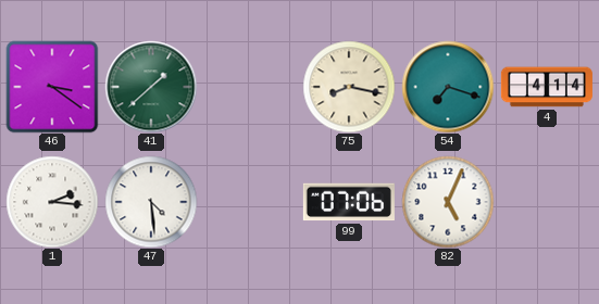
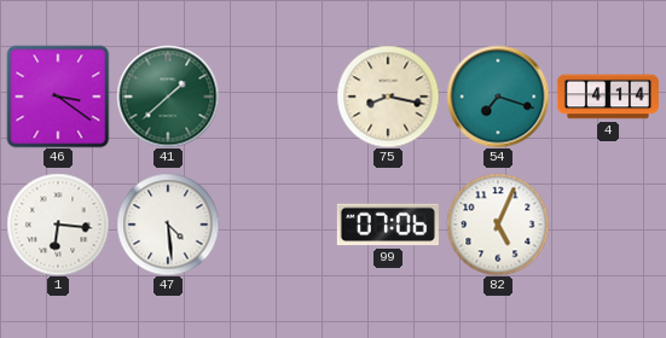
1: 2:16 -> 6:16 (58, 225)
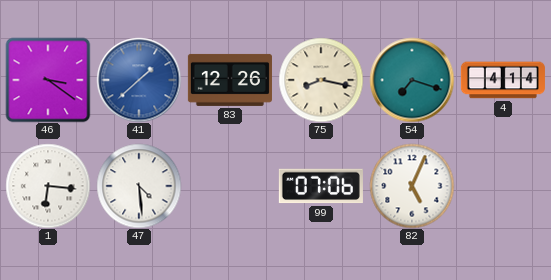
41 dial: green -> blue (139, 80)
83: none -> 12:26 (230, 80)
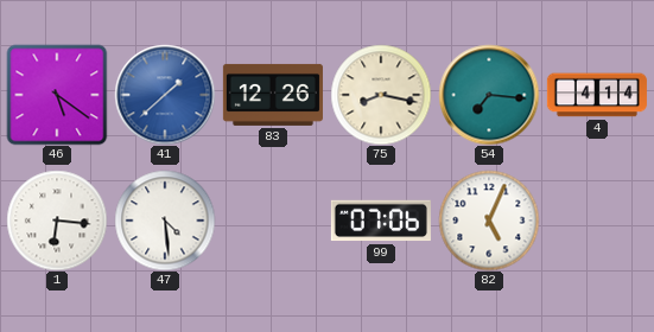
46: 3:21 -> 5:21 (57, 95)
54: 7:18 -> 7:16 (489, 95)
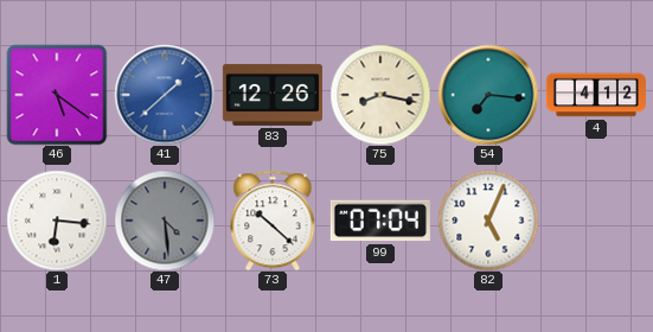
4: 4:14 -> 4:12 (596, 95)
47 dial: white -> grey (165, 221)
73: none -> 10:22 (273, 221)
99: 07:06 -> 07:04 (380, 221)
